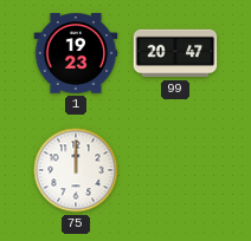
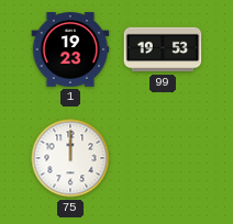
99: 20:47 -> 19:53 (163, 49)
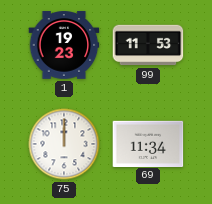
99: 19:53 -> 11:53 (148, 45)
69: none -> 11:34 (148, 143)
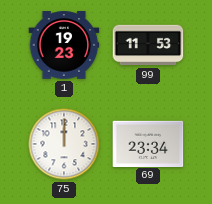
69: 11:34 -> 23:34 (148, 143)
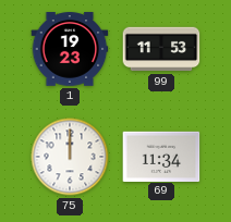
69: 23:34 -> 11:34 (161, 156)
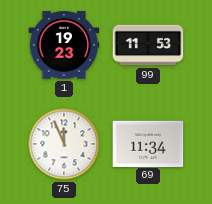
75: 12:00 -> 11:56 (64, 144)
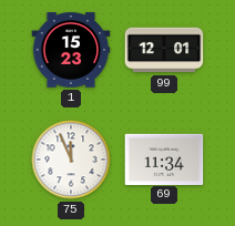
1: 19:23 -> 15:23 (71, 50)
99: 11:53 -> 12:01 (164, 50)
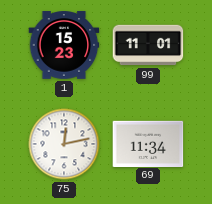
99: 12:01 -> 11:01 (148, 45)
75: 11:56 -> 12:13 (64, 144)
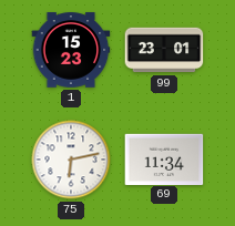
99: 11:01 -> 23:01 (164, 50)
75: 12:13 -> 6:13 (71, 160)
